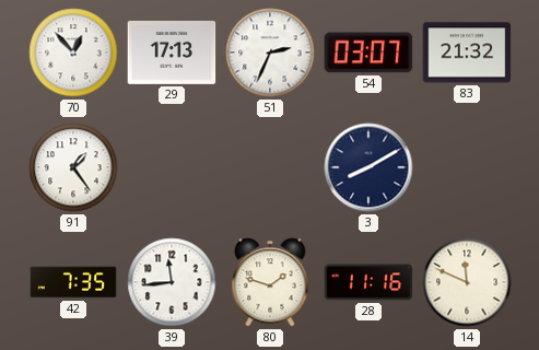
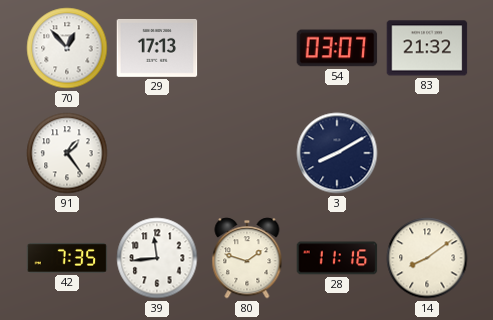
51: 2:34 -> none (270, 52)
14: 11:49 -> 8:09 (427, 258)
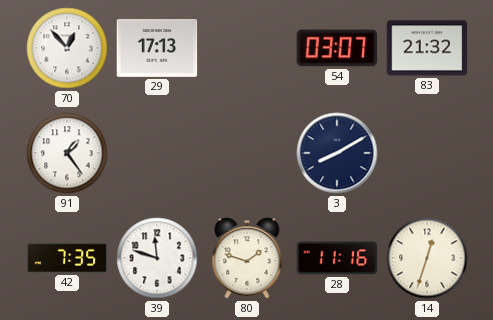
39: 11:44 -> 11:48 (157, 258)
14: 8:09 -> 12:33 (427, 258)
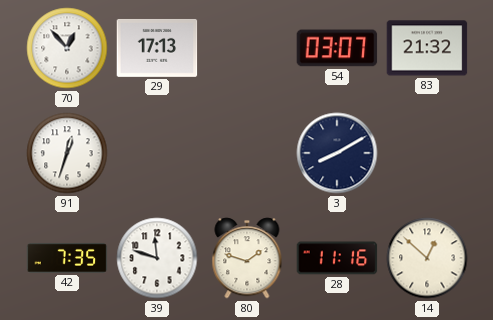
91: 1:24 -> 12:33 (67, 153)
14: 12:33 -> 12:52 (427, 258)
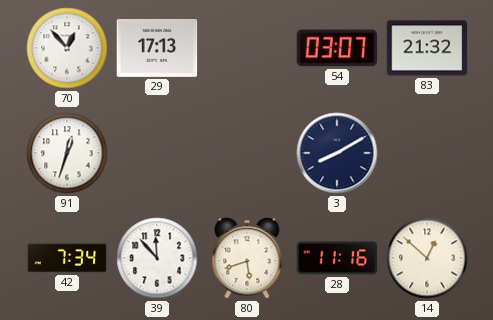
42: 7:35 -> 7:34 (67, 258)
39: 11:48 -> 11:53 (157, 258)
80: 1:48 -> 5:42 (247, 258)
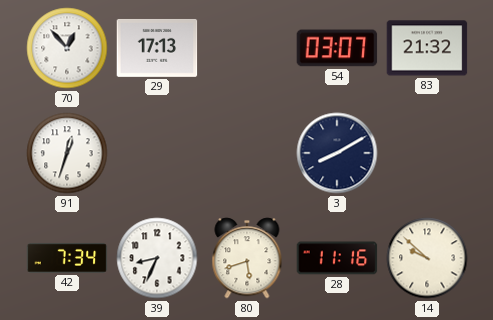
39: 11:53 -> 8:34 (157, 258)
14: 12:52 -> 9:52 (427, 258)
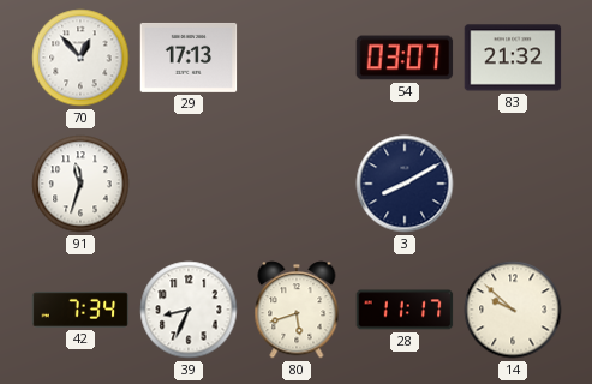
91: 12:33 -> 11:33 (80, 184)
28: 11:16 -> 11:17 (405, 310)
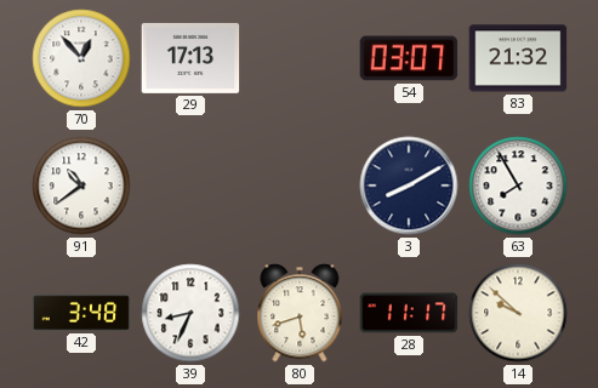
91: 11:33 -> 10:39 (81, 186)
63: none -> 7:55 (518, 186)
42: 7:34 -> 3:48 (81, 313)
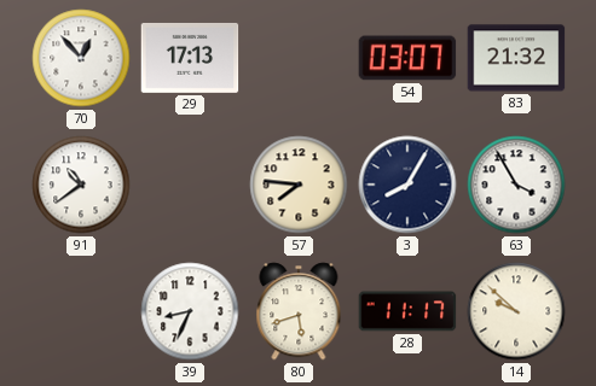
57: none -> 7:46 (299, 185)
3: 8:10 -> 8:05 (407, 185)
63: 7:55 -> 3:55 (516, 185)
42: 3:48 -> none (81, 313)
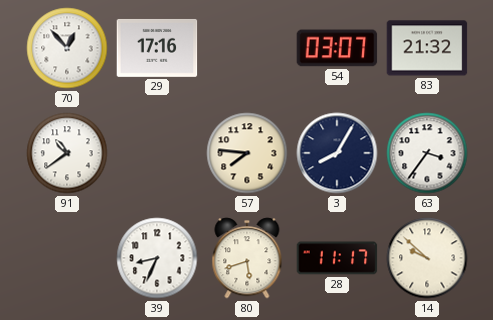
29: 17:13 -> 17:16 (157, 48)
63: 3:55 -> 3:36 (427, 153)
